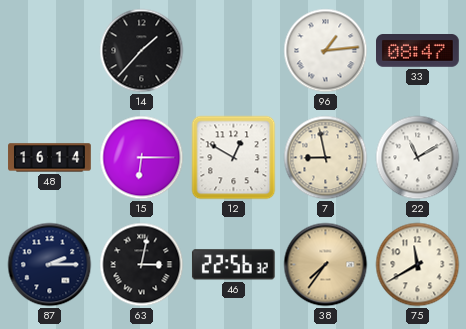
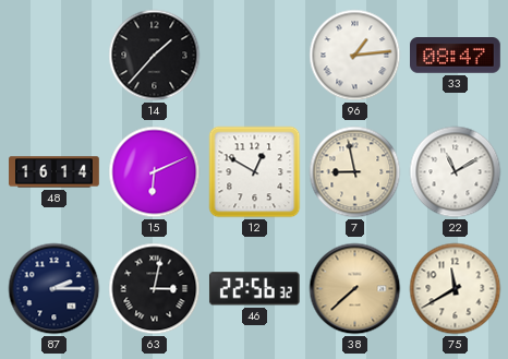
15: 6:15 -> 6:11 (155, 172)
38: 7:36 -> 7:38 (355, 289)
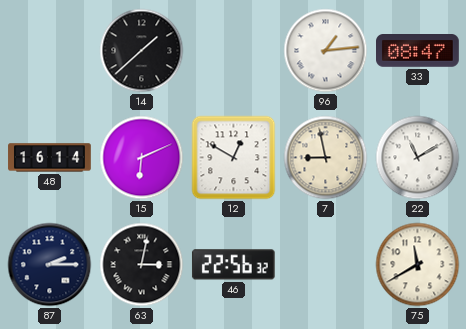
14: 1:37 -> 1:38 (142, 51)
38: 7:38 -> none (355, 289)
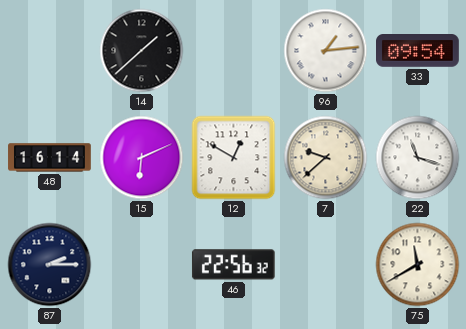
33: 08:47 -> 09:54 (418, 51)
7: 8:58 -> 9:38 (326, 158)
22: 11:10 -> 11:18 (418, 158)
63: 3:02 -> none (142, 265)
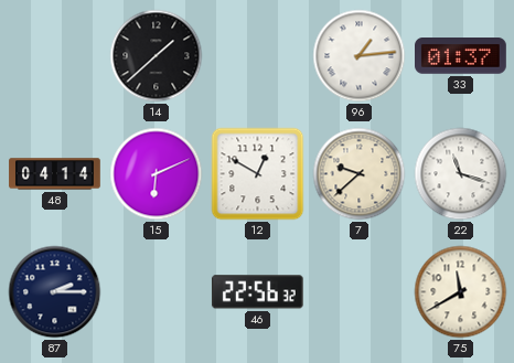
33: 09:54 -> 01:37 (461, 56)
48: 16:14 -> 04:14 (55, 174)
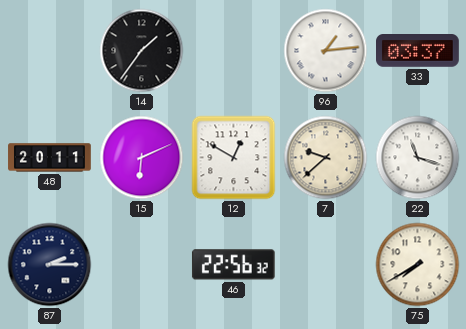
14: 1:38 -> 1:36 (142, 51)
33: 01:37 -> 03:37 (418, 51)
48: 04:14 -> 20:11 (50, 158)
75: 11:40 -> 7:40 (418, 265)
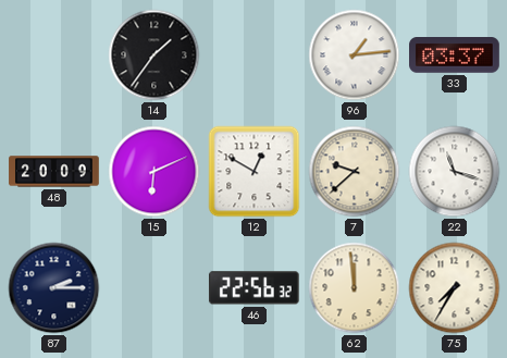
48: 20:11 -> 20:09 (54, 172)
62: none -> 11:59 (355, 288)
75: 7:40 -> 7:35 (455, 288)
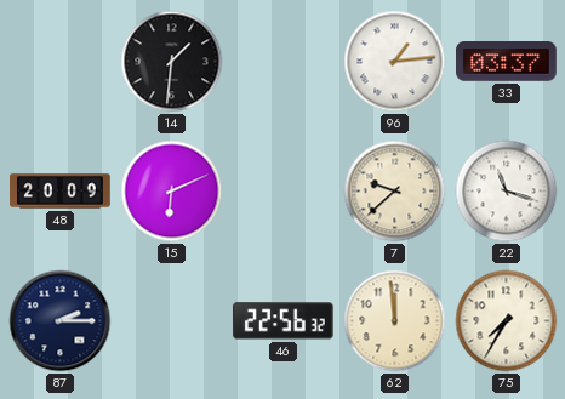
14: 1:36 -> 1:31 (172, 62)
12: 12:50 -> none (255, 172)
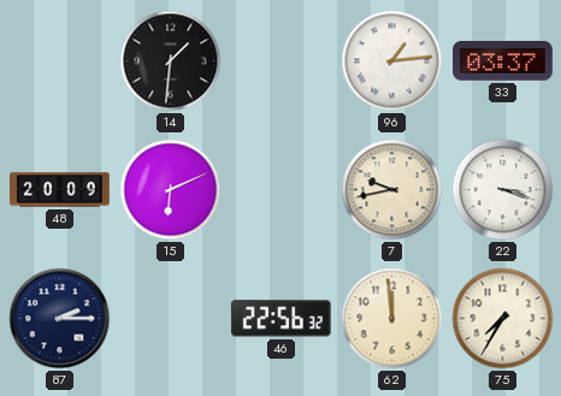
7: 9:38 -> 9:43 (392, 190)
22: 11:18 -> 3:18 (503, 190)
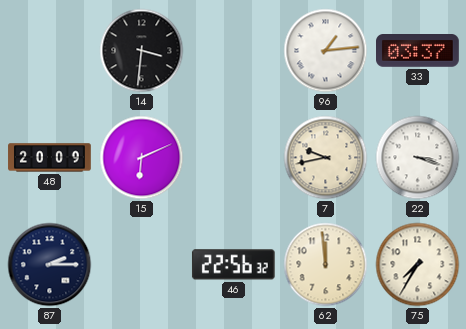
14: 1:31 -> 3:31 (142, 51)
